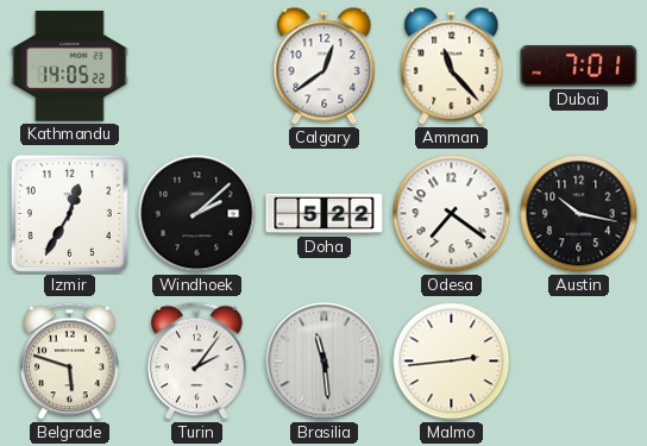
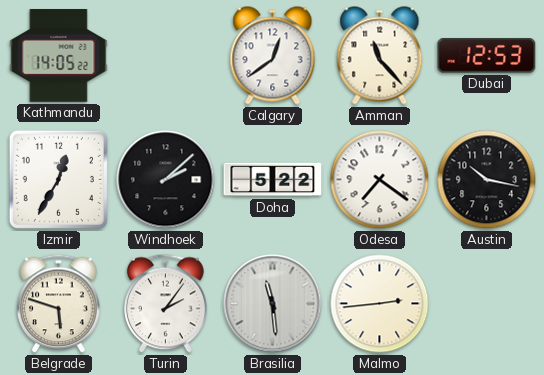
Dubai: 7:01 -> 12:53 (487, 56)
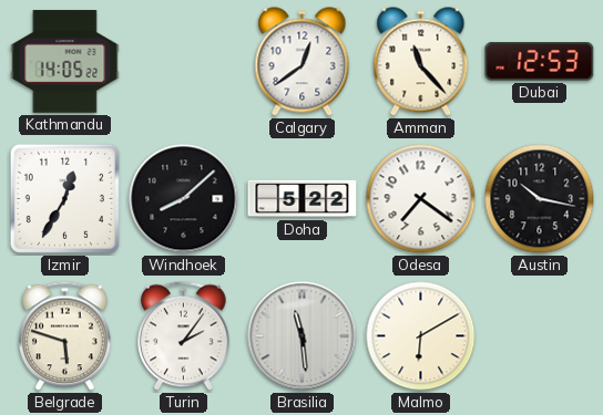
Windhoek: 2:08 -> 8:08 (184, 199)
Malmo: 2:44 -> 6:10 (421, 336)
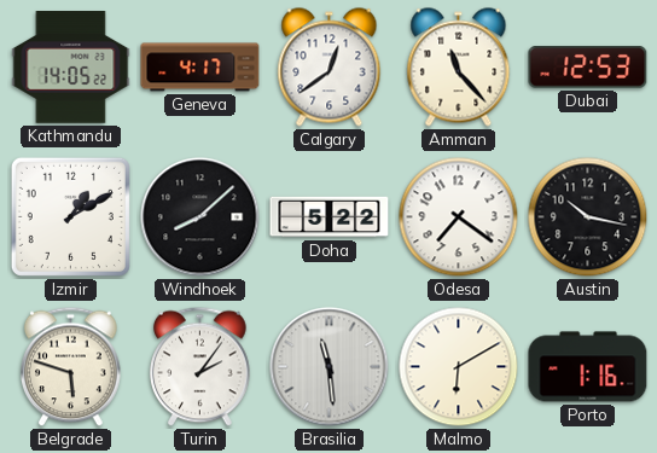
Geneva: none -> 4:17 (200, 68)
Izmir: 12:35 -> 1:10 (70, 216)
Porto: none -> 1:16 (588, 367)
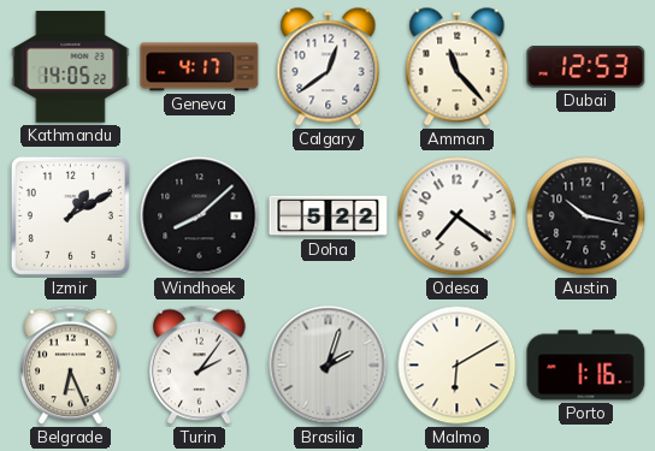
Belgrade: 5:48 -> 6:26 (71, 366)
Brasilia: 11:29 -> 2:03 (329, 366)
